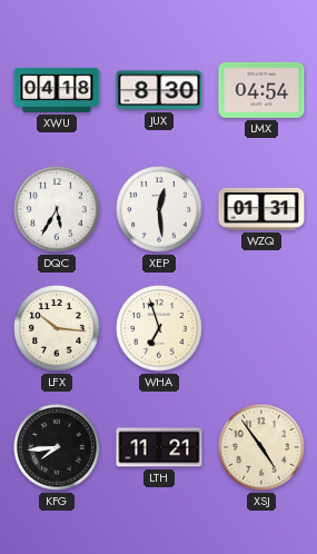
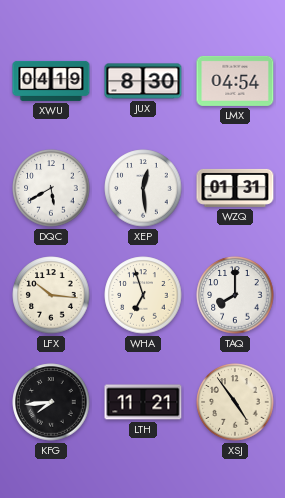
XWU: 04:18 -> 04:19 (51, 81)
DQC: 5:35 -> 5:40 (51, 188)
TAQ: none -> 8:00 (235, 295)
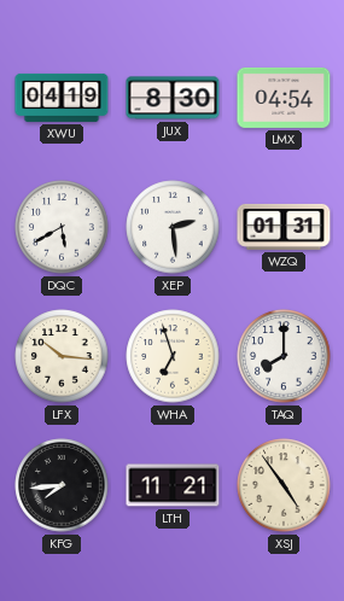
XEP: 12:29 -> 2:29 (173, 227)
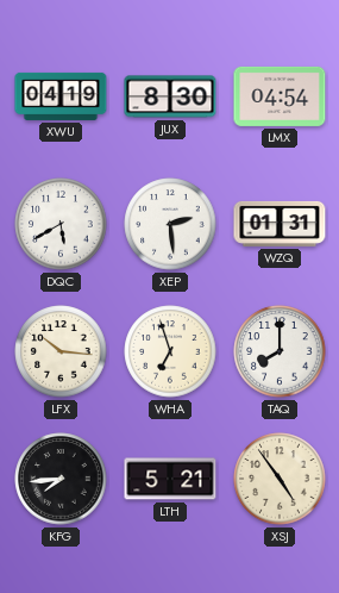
LTH: 11:21 -> 5:21 (170, 479)
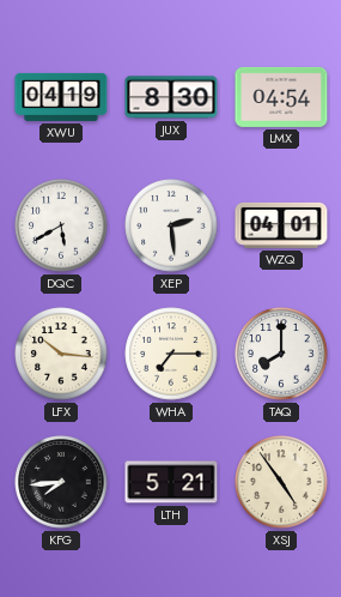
WZQ: 01:31 -> 04:01 (281, 225)
WHA: 6:57 -> 7:15 (171, 354)
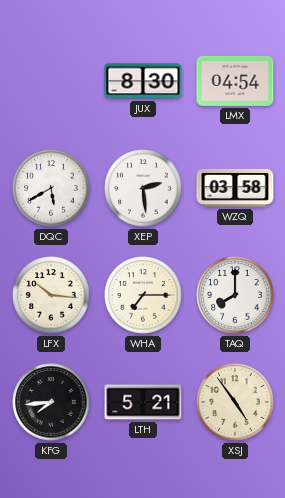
XWU: 04:19 -> none (61, 97)
WZQ: 04:01 -> 03:58 (235, 188)
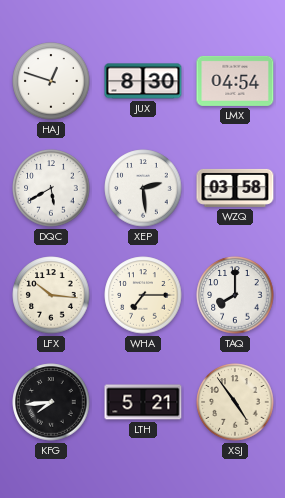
HAJ: none -> 12:48 (51, 81)
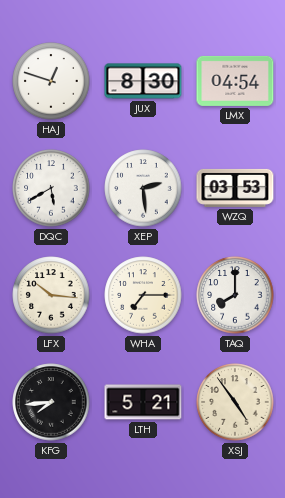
WZQ: 03:58 -> 03:53 (235, 188)
